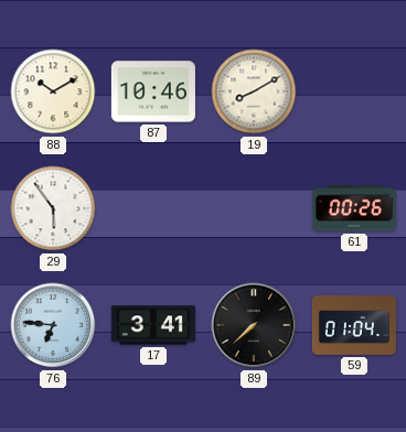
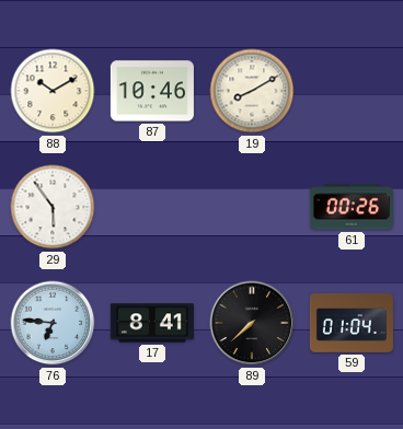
17: 3:41 -> 8:41 (152, 323)
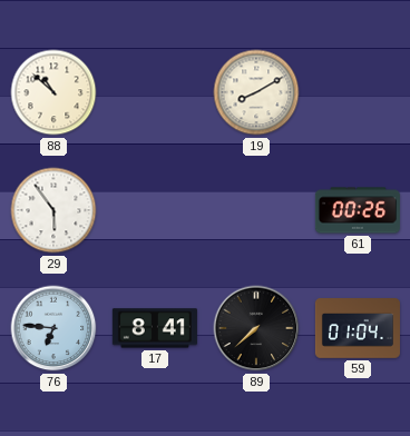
88: 10:10 -> 10:52 (53, 92)
87: 10:46 -> none (152, 91)
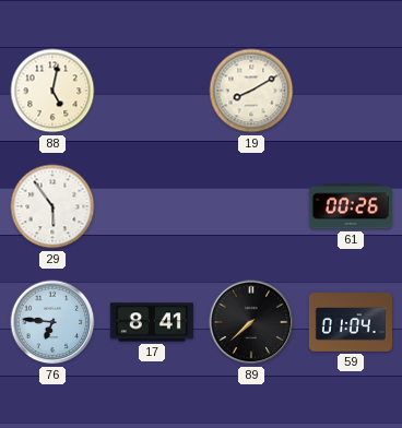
88: 10:52 -> 5:02 (52, 91)
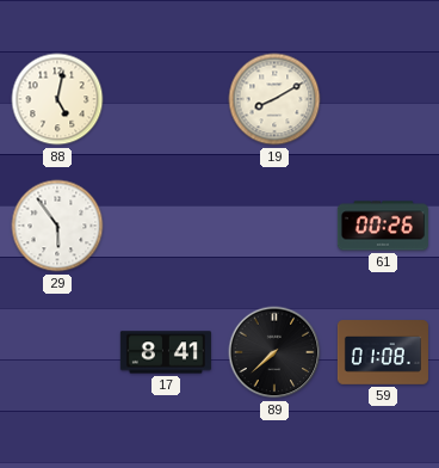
76: 6:46 -> none (52, 322)
59: 01:04 -> 01:08 (383, 352)
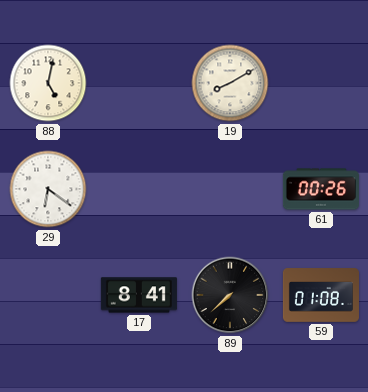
29: 5:54 -> 6:21 (48, 189)
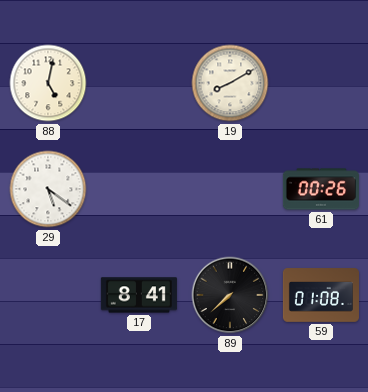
29: 6:21 -> 5:21 (48, 189)
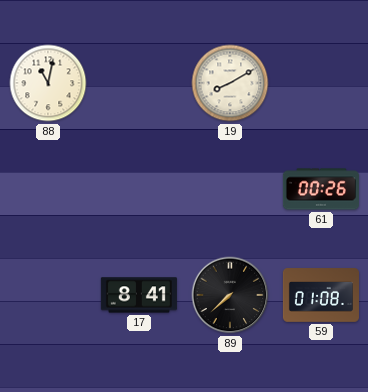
88: 5:02 -> 11:02 (48, 83)
29: 5:21 -> none (48, 189)
